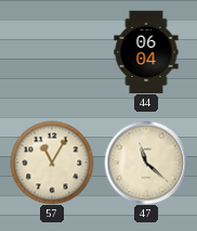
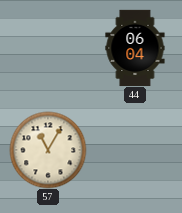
47: 11:22 -> none (146, 163)
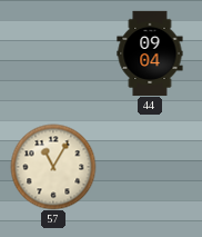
44: 06:04 -> 09:04 (150, 53)
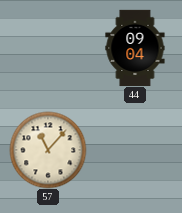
57: 11:05 -> 11:07 (48, 150)
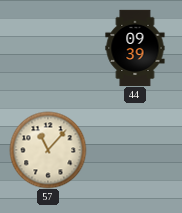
44: 09:04 -> 09:39 (135, 48)
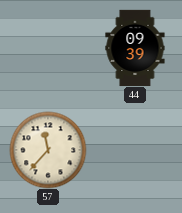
57: 11:07 -> 11:37 (48, 150)
